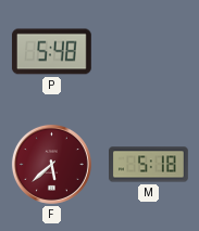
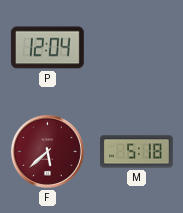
P: 5:48 -> 12:04 (47, 48)
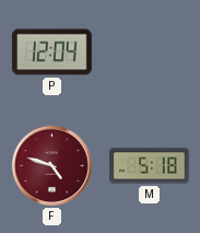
F: 5:38 -> 4:48 (51, 165)
